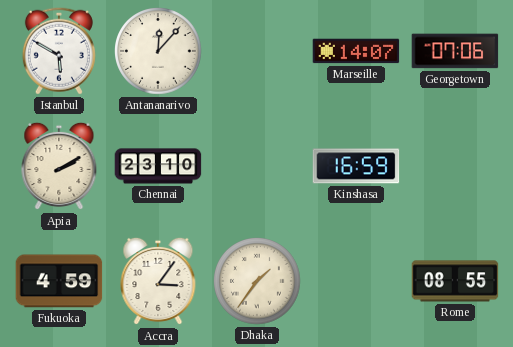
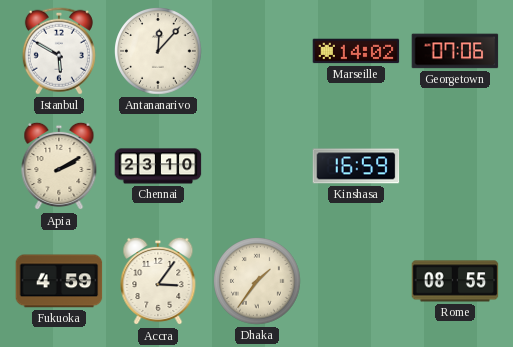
Marseille: 14:07 -> 14:02 (356, 51)
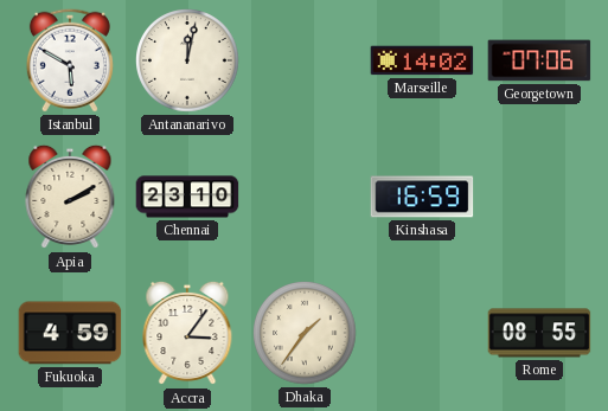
Antananarivo: 12:07 -> 12:02 (187, 60)
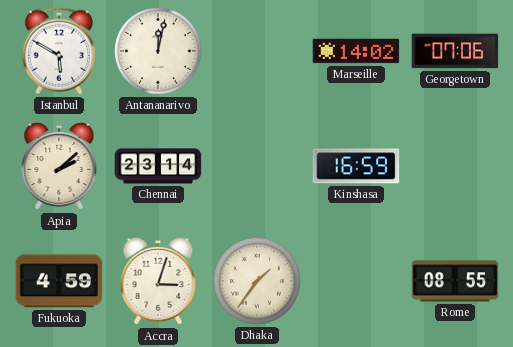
Apia: 2:10 -> 2:08 (59, 166)
Chennai: 23:10 -> 23:14 (158, 166)
Accra: 3:06 -> 3:03 (158, 281)
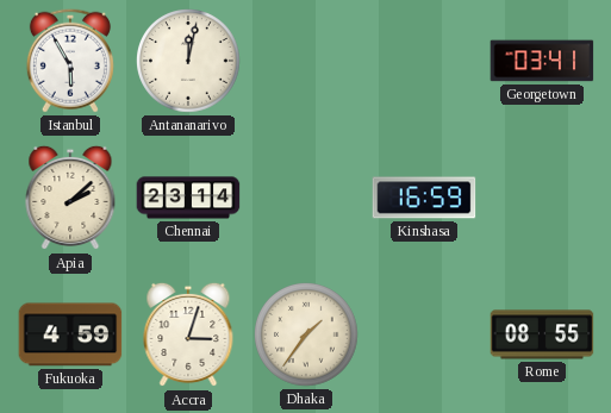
Istanbul: 5:50 -> 5:55 (70, 61)
Marseille: 14:02 -> none (356, 51)
Georgetown: 07:06 -> 03:41 (542, 61)
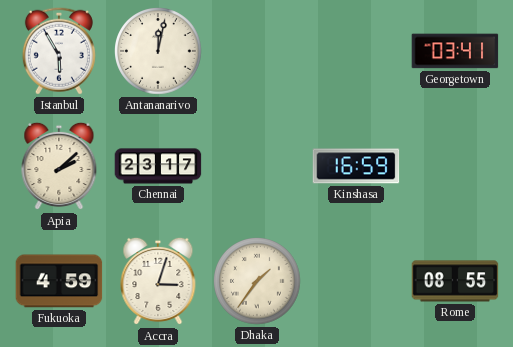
Chennai: 23:14 -> 23:17 (158, 166)
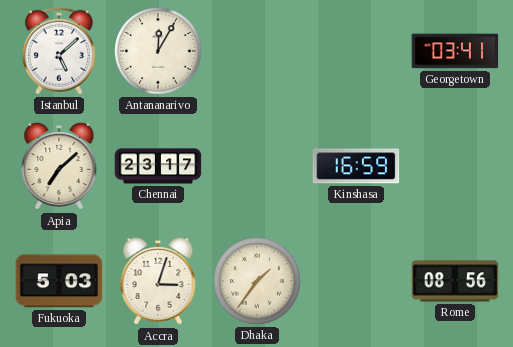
Istanbul: 5:55 -> 5:08 (59, 51)
Antananarivo: 12:02 -> 12:05 (158, 51)
Apia: 2:08 -> 7:08 (59, 166)
Fukuoka: 4:59 -> 5:03 (59, 281)
Rome: 08:55 -> 08:56 (455, 281)
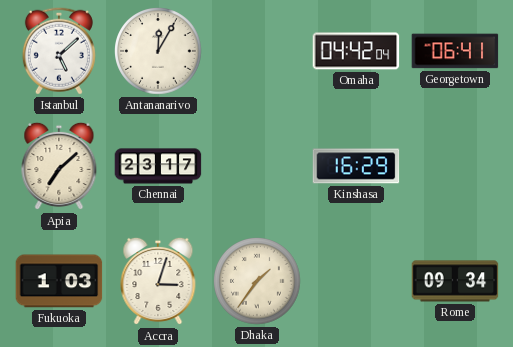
Omaha: none -> 04:42 (356, 51)
Georgetown: 03:41 -> 06:41 (455, 51)
Kinshasa: 16:59 -> 16:29 (356, 166)
Fukuoka: 5:03 -> 1:03 (59, 281)
Rome: 08:56 -> 09:34 (455, 281)
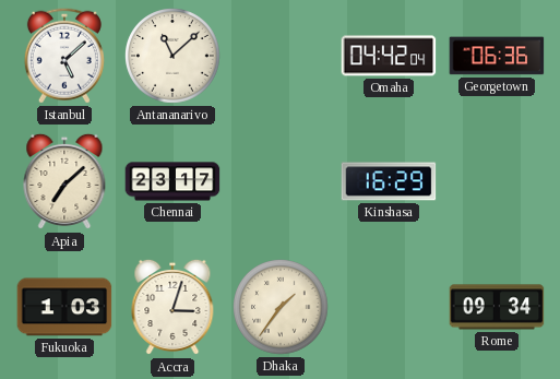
Antananarivo: 12:05 -> 11:08 (172, 56)
Georgetown: 06:41 -> 06:36 (497, 56)
